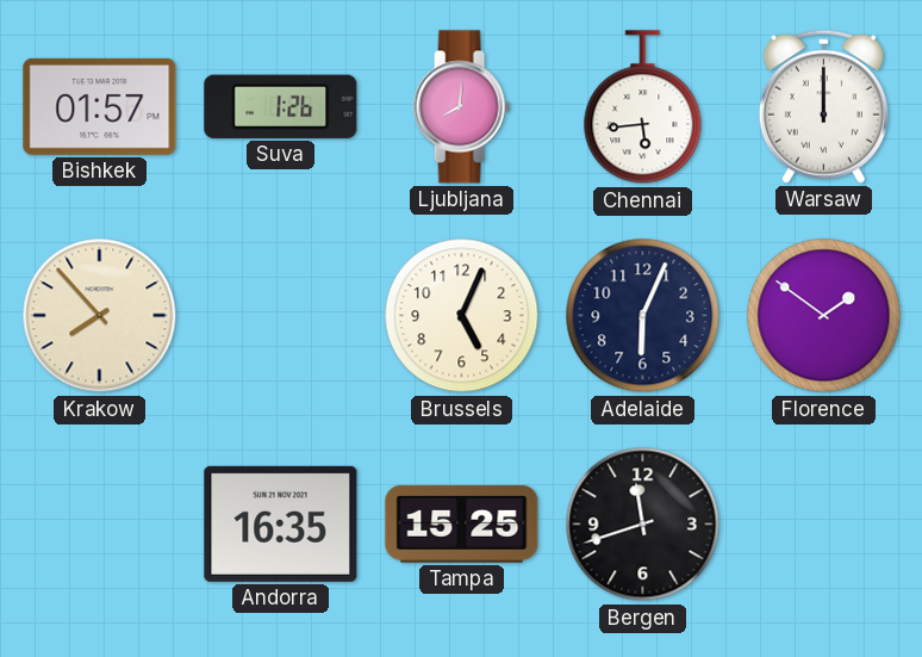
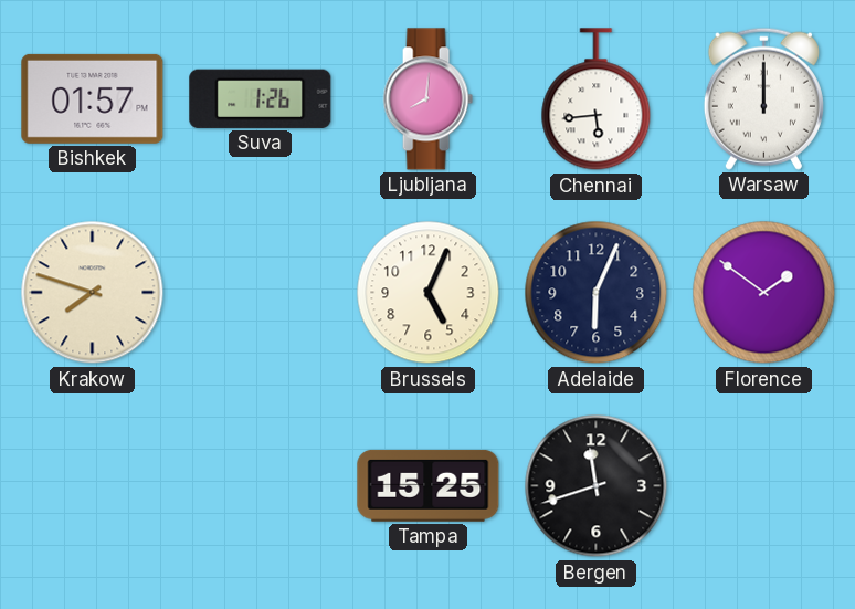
Krakow: 7:53 -> 7:48 (93, 293)
Andorra: 16:35 -> none (281, 523)
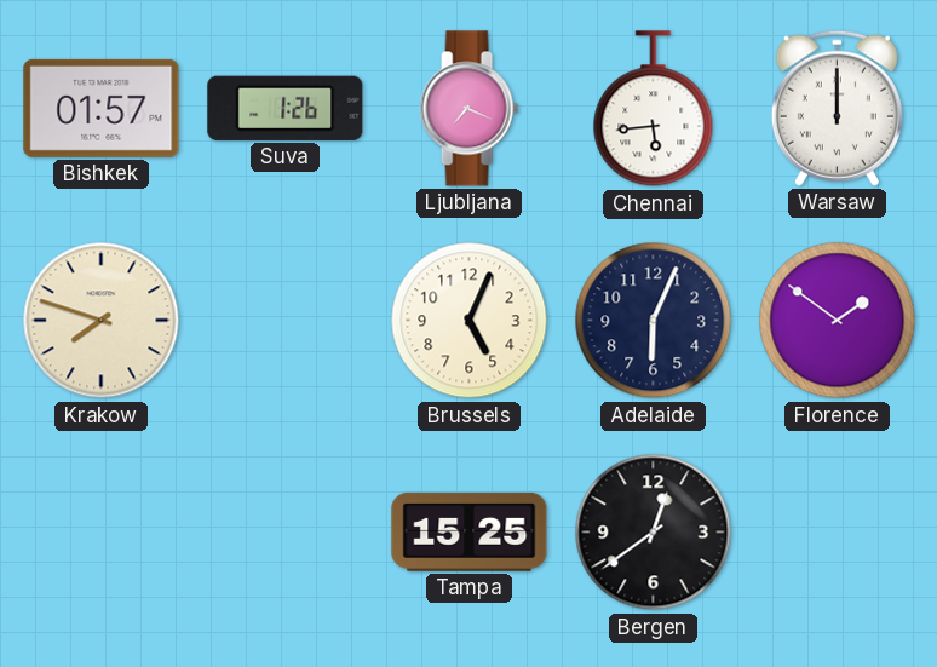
Ljubljana: 8:01 -> 7:19 (469, 109)
Bergen: 11:42 -> 12:39 (654, 533)
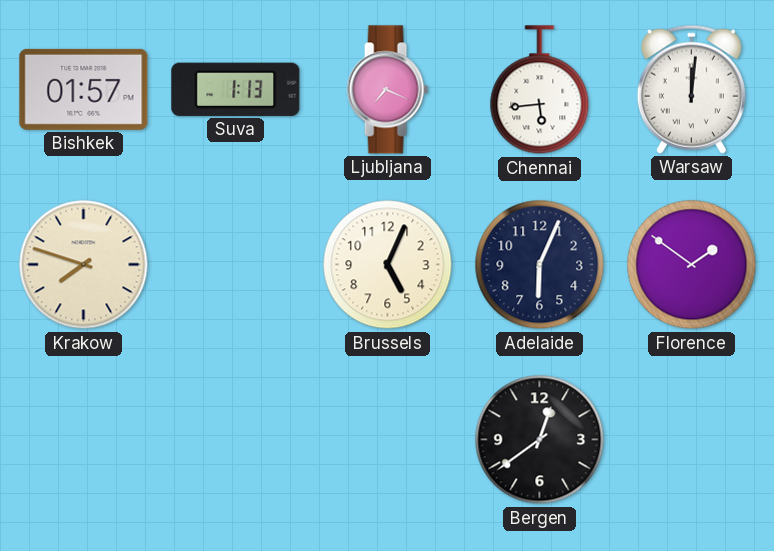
Suva: 1:26 -> 1:13 (236, 89)
Warsaw: 12:00 -> 12:01 (691, 89)
Tampa: 15:25 -> none (470, 531)
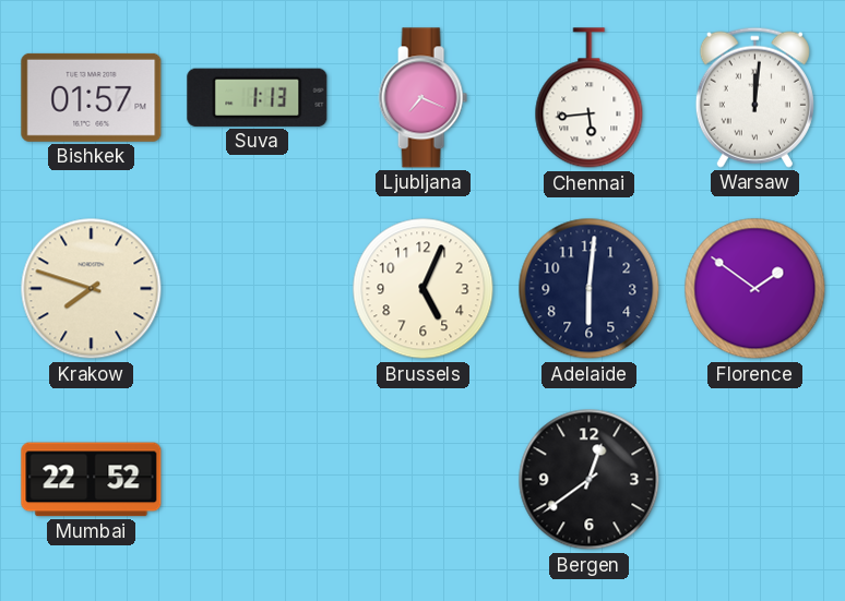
Adelaide: 6:04 -> 6:01 (590, 289)
Mumbai: none -> 22:52 (92, 480)
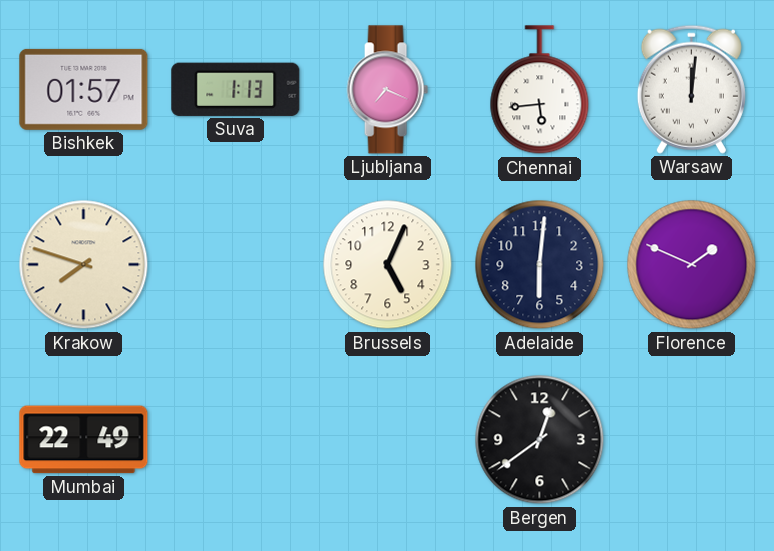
Florence: 1:51 -> 1:49 (692, 265)
Mumbai: 22:52 -> 22:49 (84, 440)
